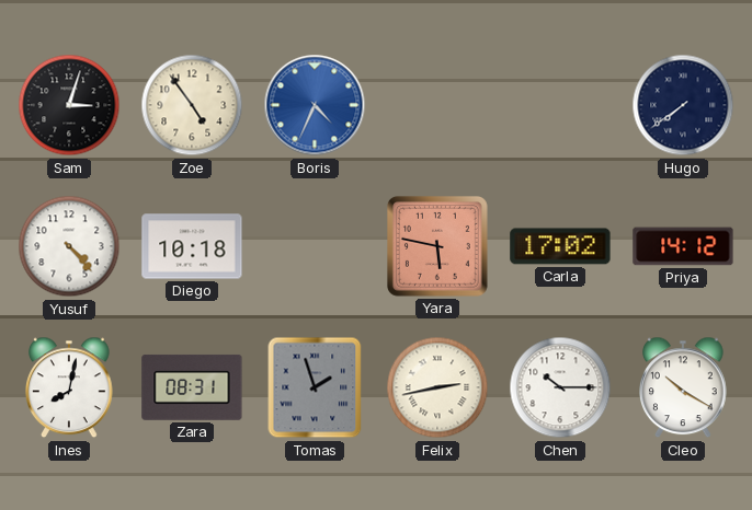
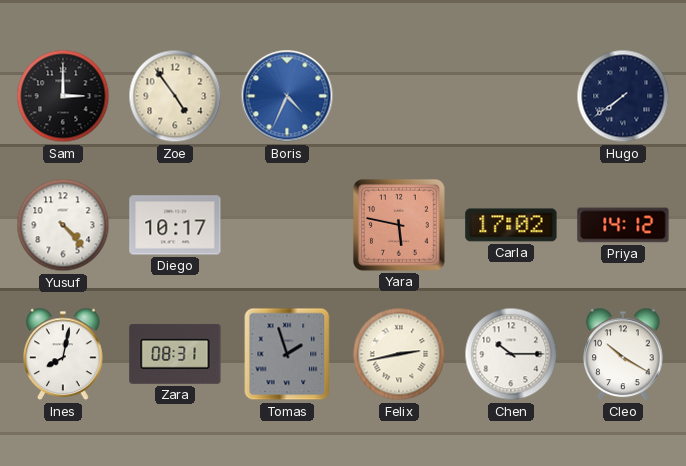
Sam: 3:03 -> 3:00 (63, 96)
Diego: 10:18 -> 10:17 (175, 225)
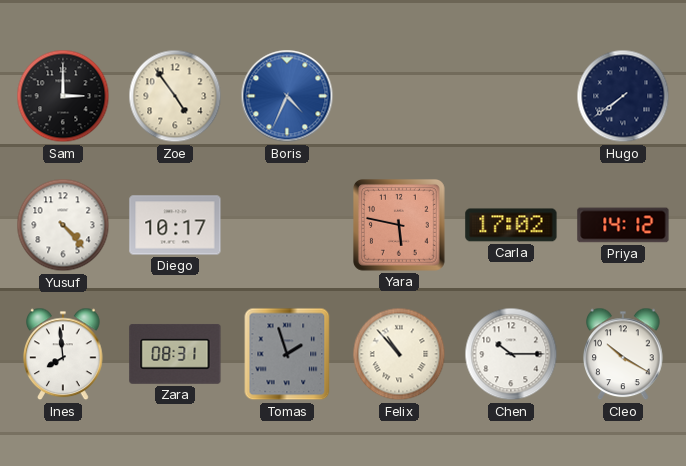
Ines: 8:02 -> 7:59 (63, 354)
Felix: 2:43 -> 10:53 (399, 354)
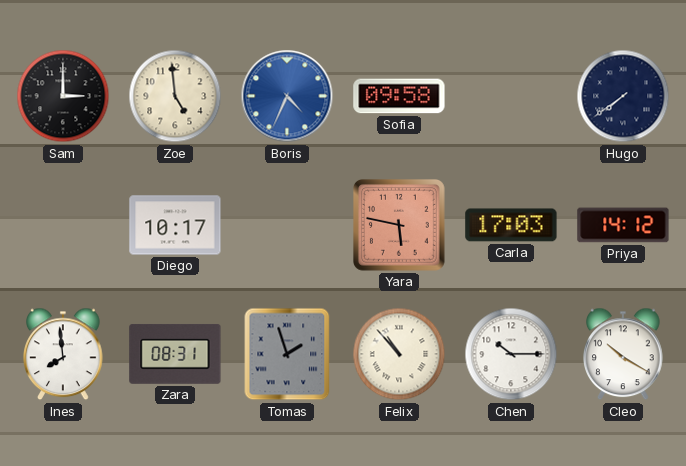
Zoe: 4:54 -> 4:59 (175, 96)
Sofia: none -> 09:58 (399, 96)
Yusuf: 4:23 -> none (63, 225)
Carla: 17:02 -> 17:03 (511, 225)
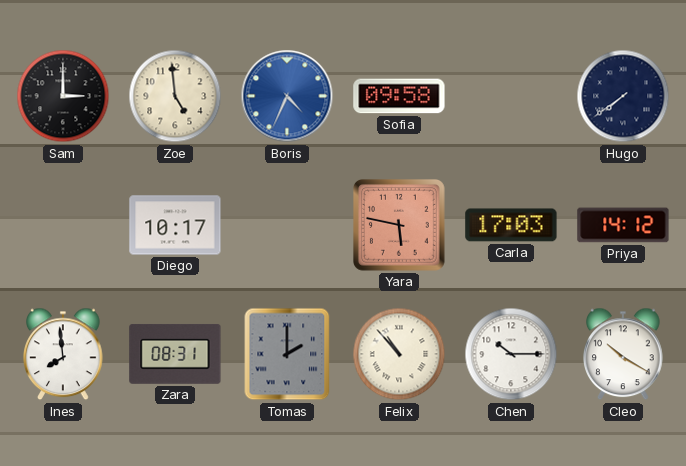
Tomas: 1:57 -> 2:00 (287, 354)
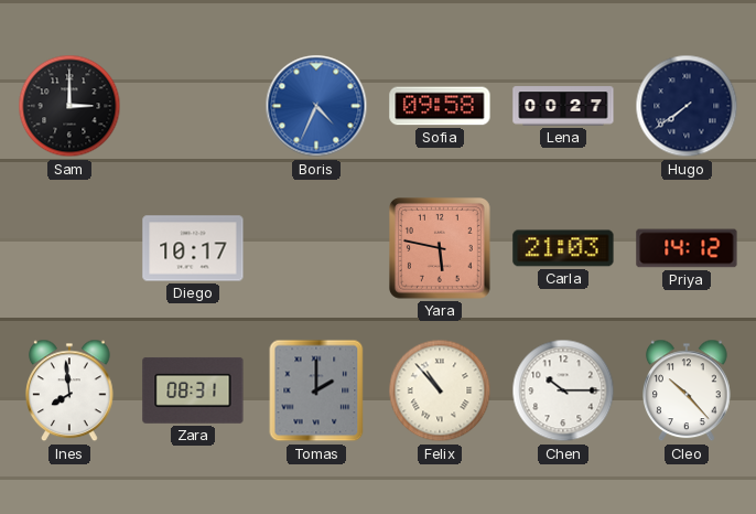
Zoe: 4:59 -> none (175, 96)
Lena: none -> 00:27 (563, 106)
Carla: 17:03 -> 21:03 (563, 248)
Cleo: 10:20 -> 10:23 (687, 390)
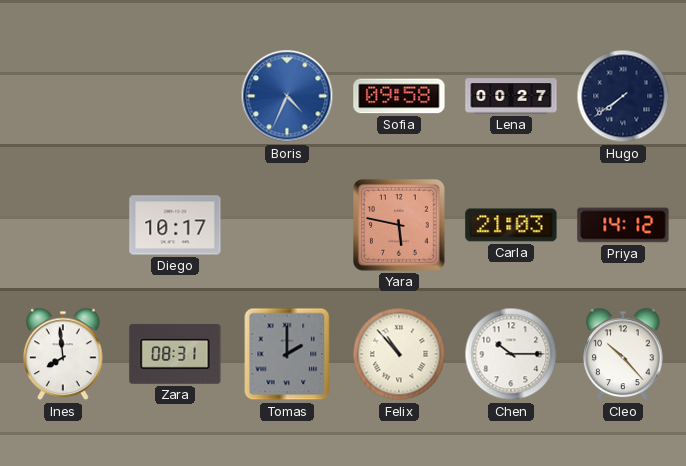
Sam: 3:00 -> none (69, 106)
